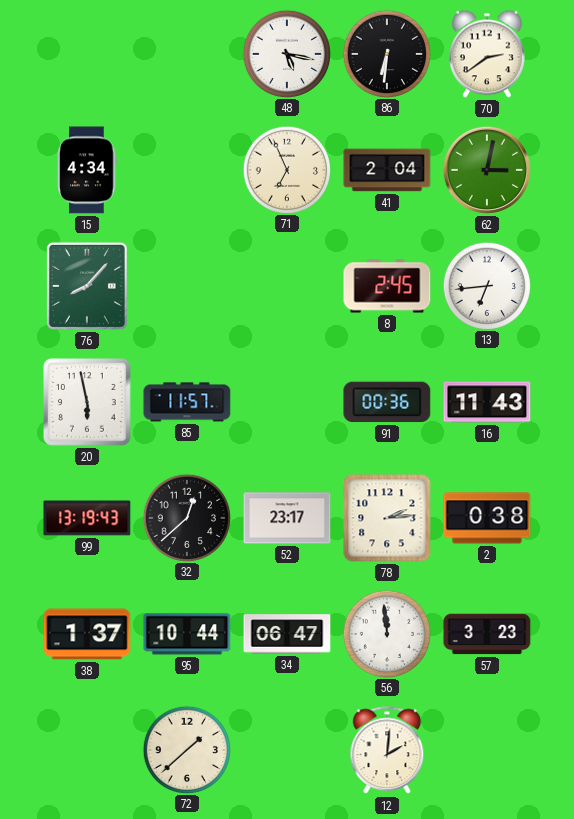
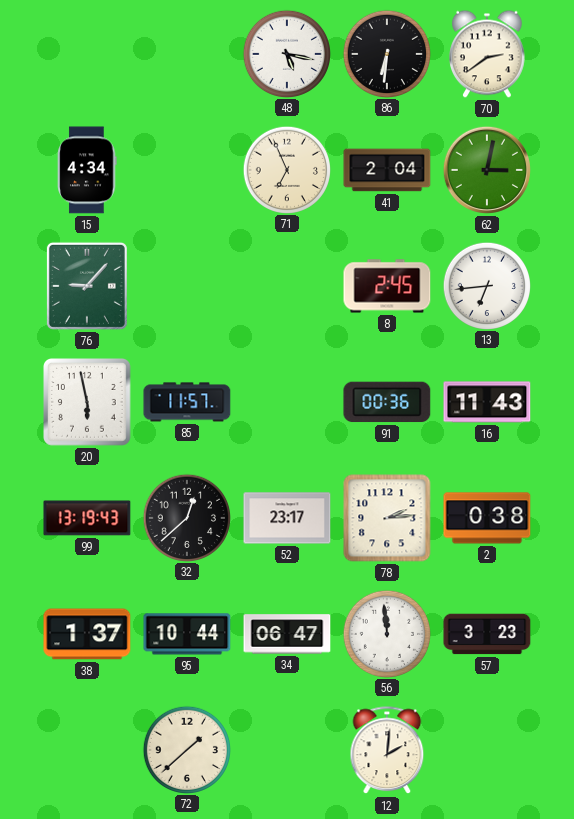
76: 8:07 -> 9:07 (87, 286)
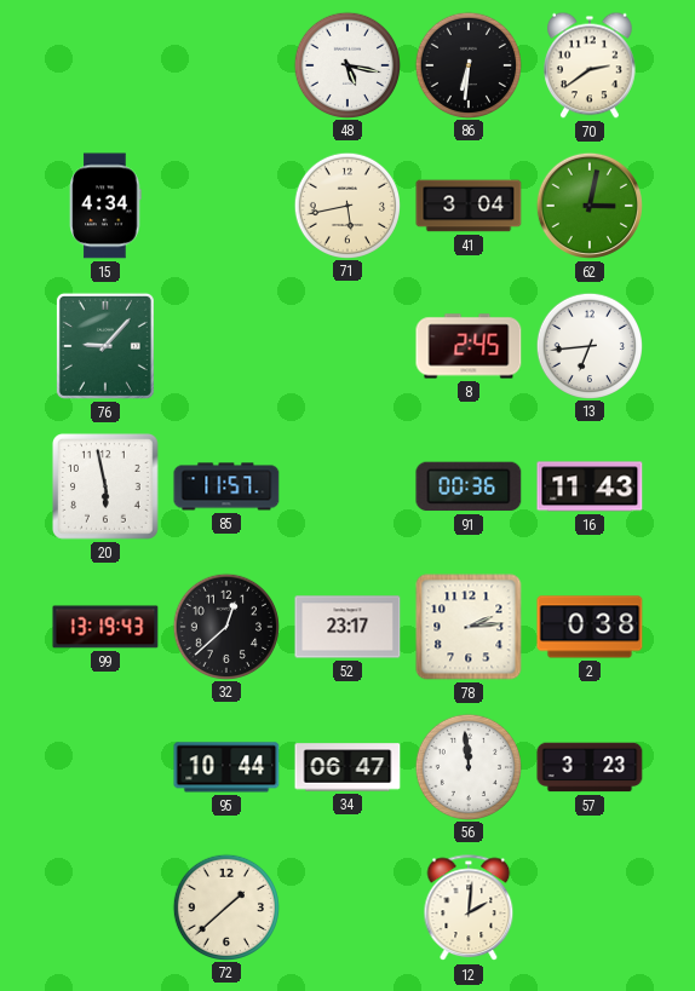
71: 6:56 -> 5:43 (346, 204)
41: 2:04 -> 3:04 (469, 206)
38: 1:37 -> none (87, 634)
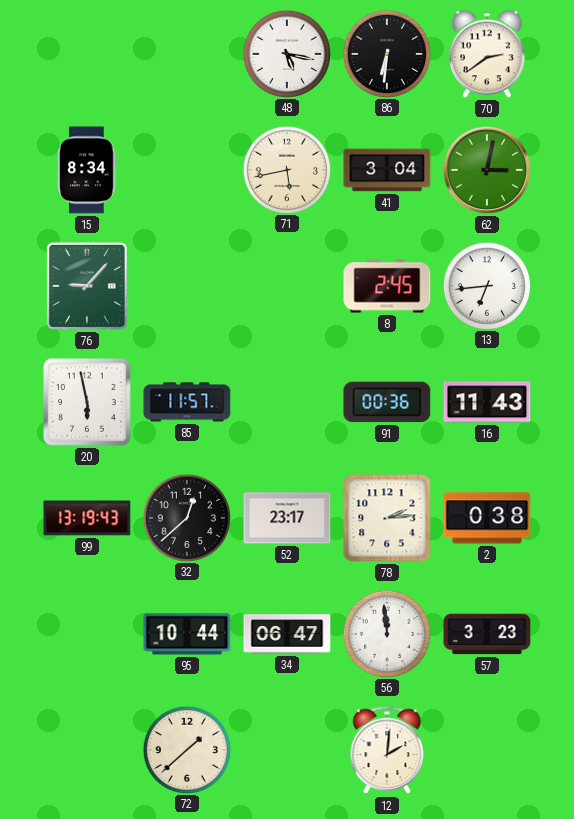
15: 4:34 -> 8:34 (87, 170)
